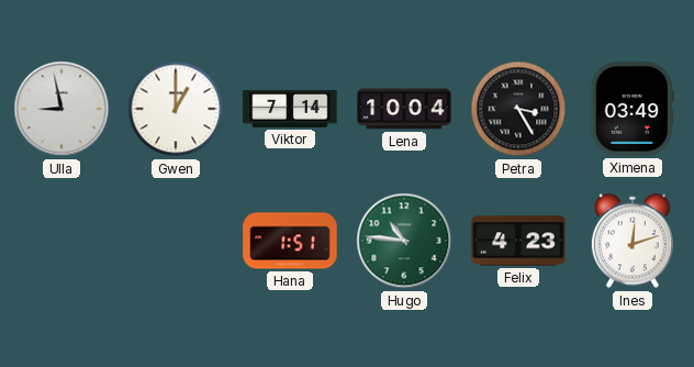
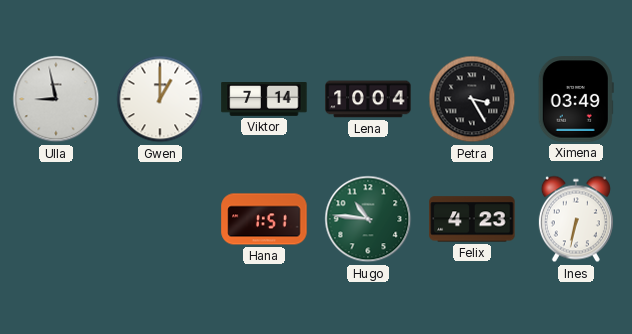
Ines: 12:12 -> 6:32 (576, 219)
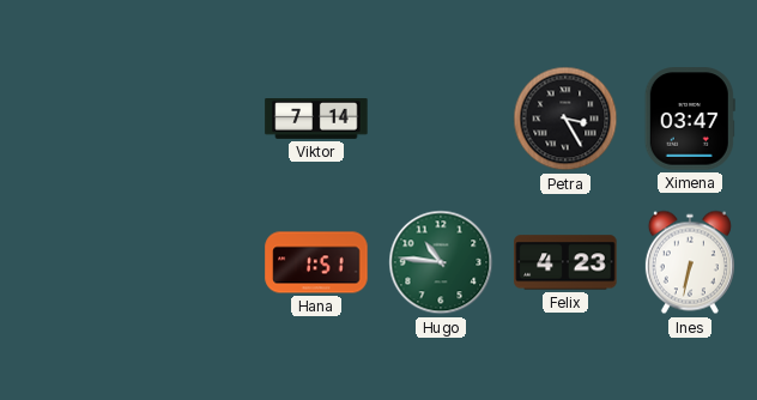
Ulla: 8:58 -> none (56, 99)
Gwen: 1:00 -> none (160, 99)
Lena: 10:04 -> none (368, 99)
Ximena: 03:49 -> 03:47 (690, 119)
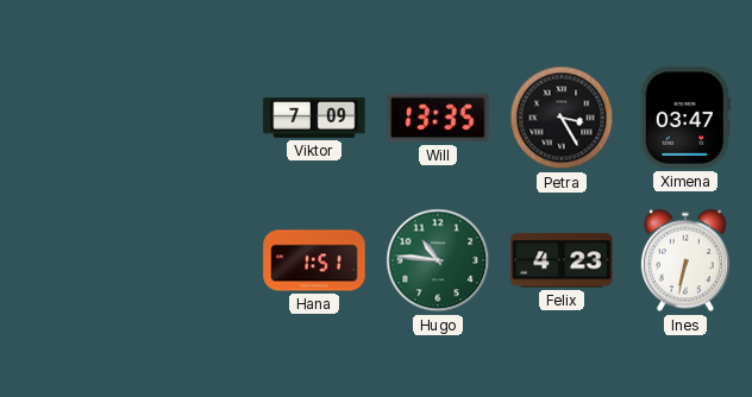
Viktor: 7:14 -> 7:09 (314, 119)
Will: none -> 13:35 (438, 118)
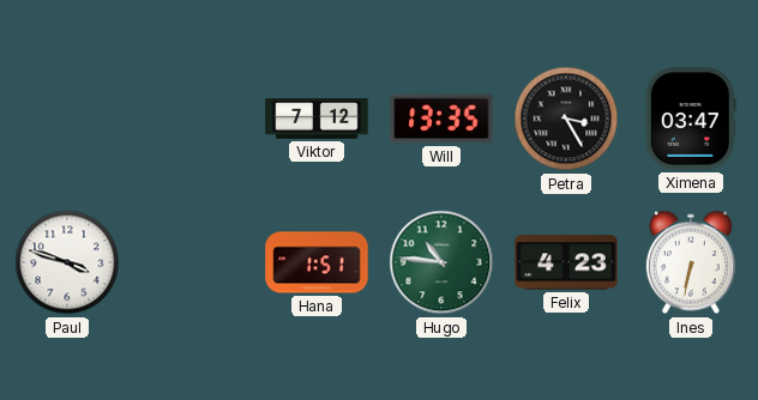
Viktor: 7:09 -> 7:12 (317, 120)
Paul: none -> 3:48 (67, 262)
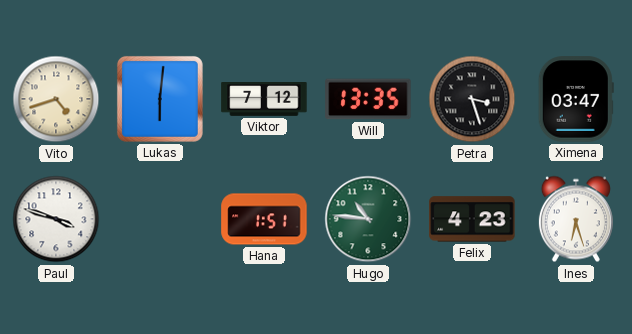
Vito: none -> 4:42 (56, 99)
Lukas: none -> 6:01 (160, 99)
Petra: 3:25 -> 3:27 (472, 99)
Ines: 6:32 -> 6:27 (576, 219)
